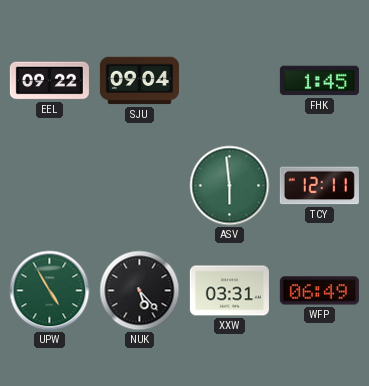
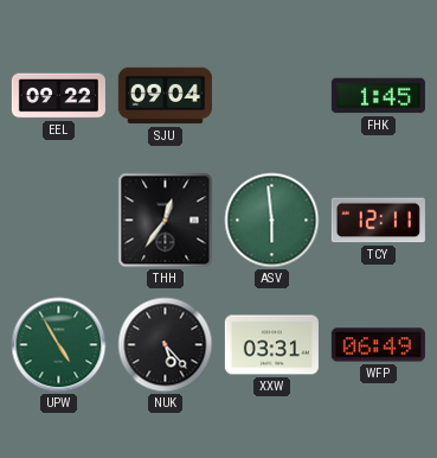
THH: none -> 12:36 (166, 221)
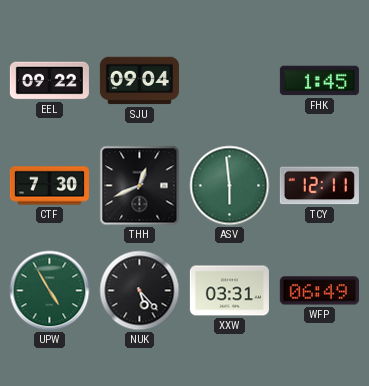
CTF: none -> 7:30 (49, 186)
THH: 12:36 -> 12:41 (140, 186)
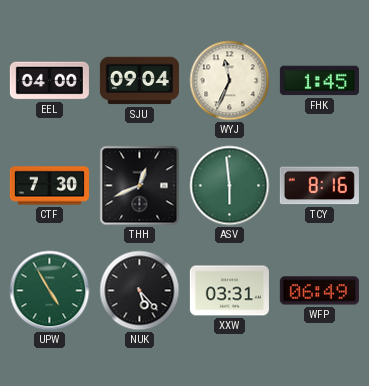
EEL: 09:22 -> 04:00 (49, 81)
WYJ: none -> 11:34 (230, 81)
TCY: 12:11 -> 8:16 (319, 186)
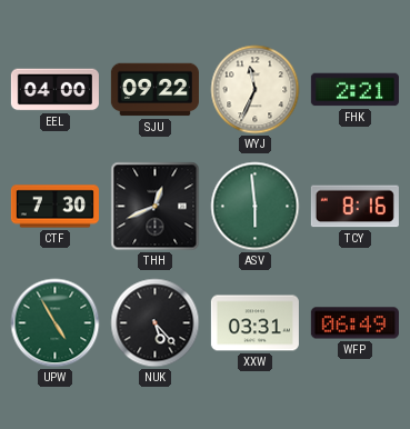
SJU: 09:04 -> 09:22 (154, 90)
FHK: 1:45 -> 2:21 (354, 90)
